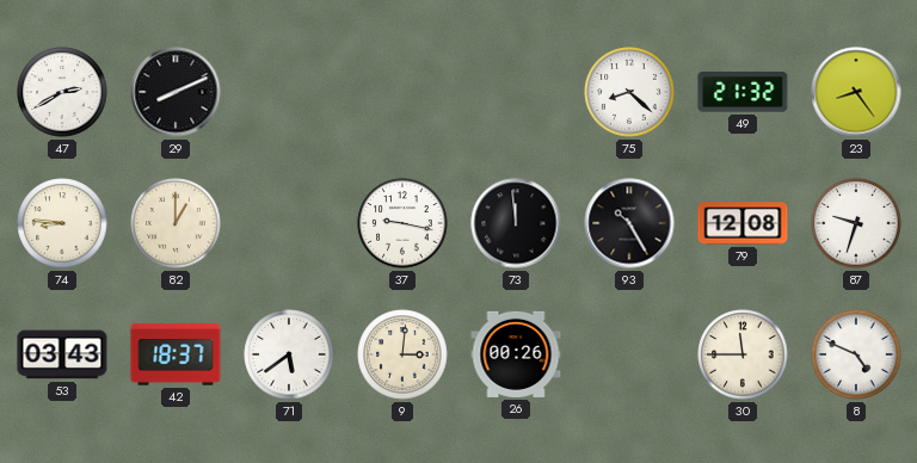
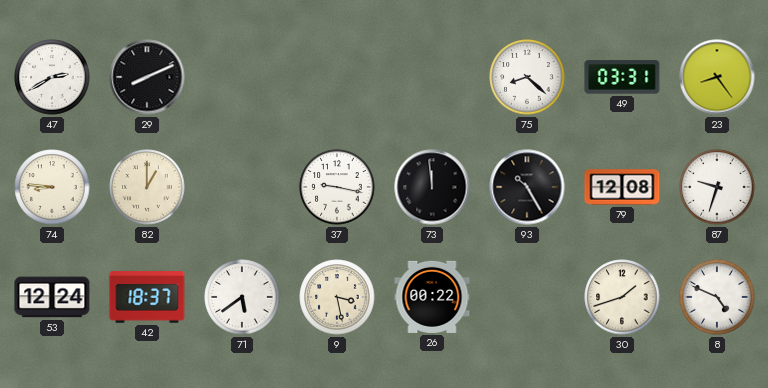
49: 21:32 -> 03:31 (622, 77)
53: 03:43 -> 12:24 (52, 297)
9: 3:01 -> 3:28 (337, 297)
26: 00:26 -> 00:22 (432, 297)
30: 11:45 -> 1:42 (622, 297)
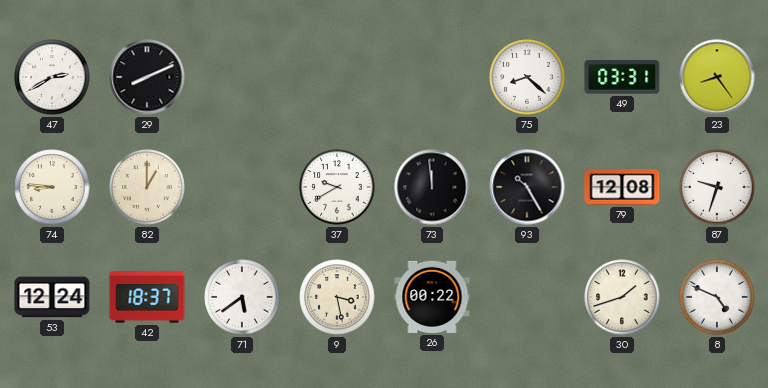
37: 9:17 -> 9:40 (337, 187)
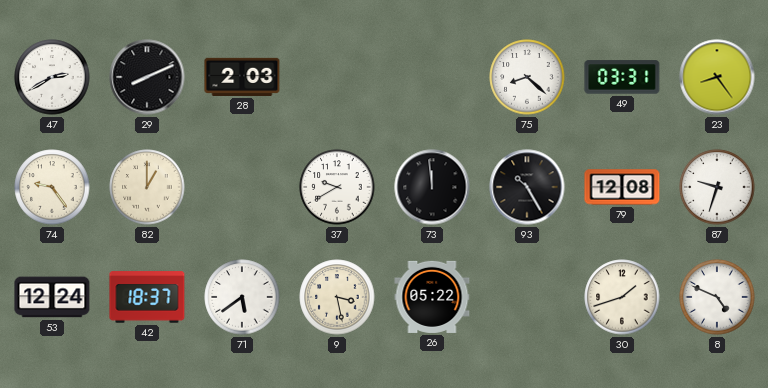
28: none -> 2:03 (242, 77)
74: 8:46 -> 9:24 (52, 187)
26: 00:22 -> 05:22 (432, 297)
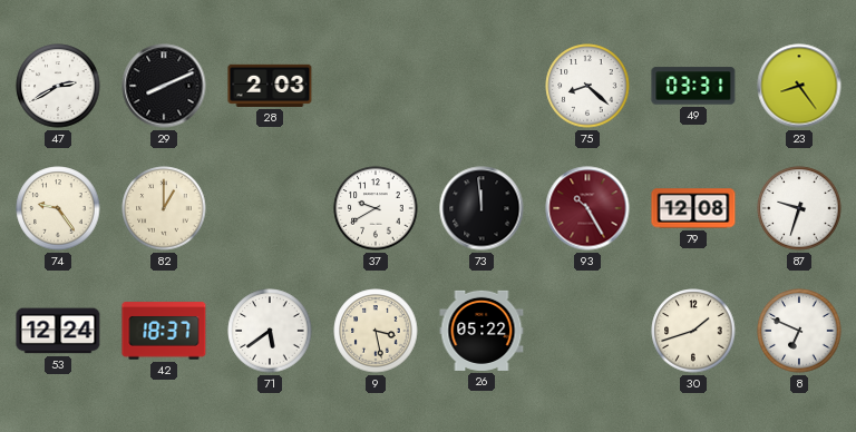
93 dial: black -> burgundy (587, 208)
8: 4:49 -> 6:49 (799, 331)
